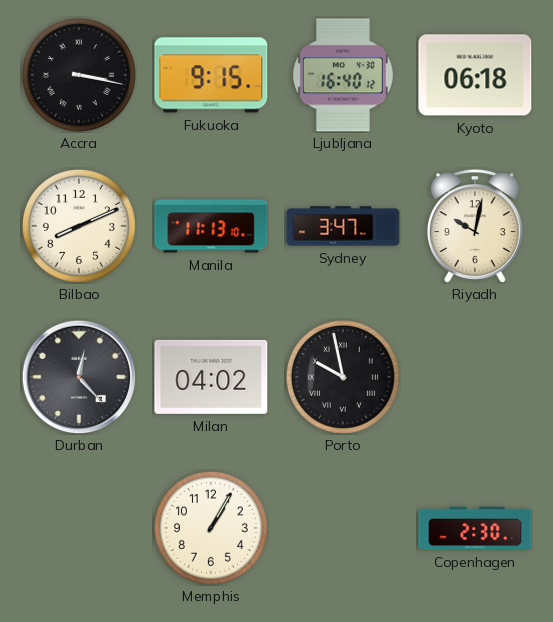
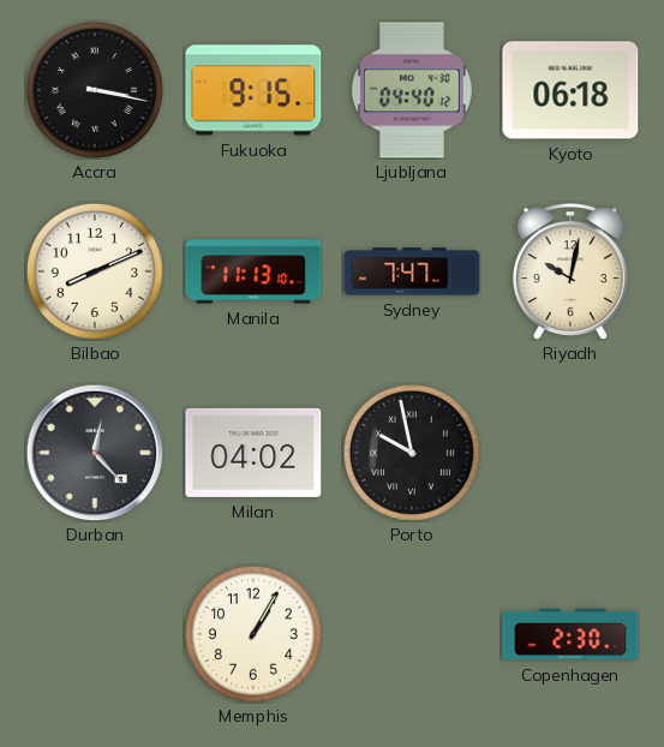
Ljubljana: 16:40 -> 04:40 (412, 90)
Sydney: 3:47 -> 7:47 (412, 271)
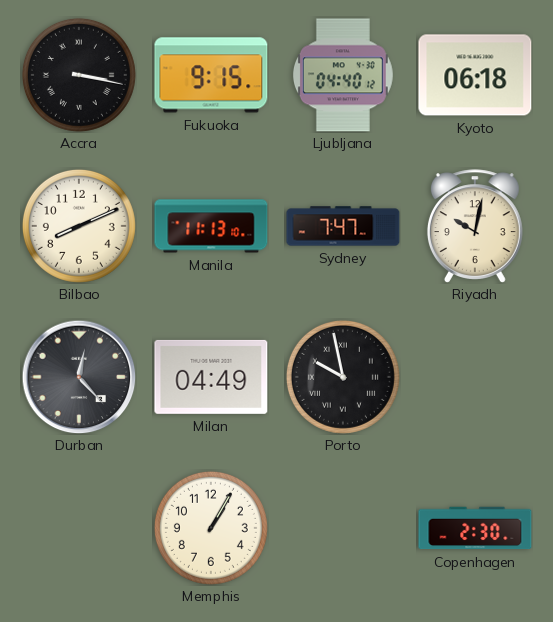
Milan: 04:02 -> 04:49 (211, 377)
